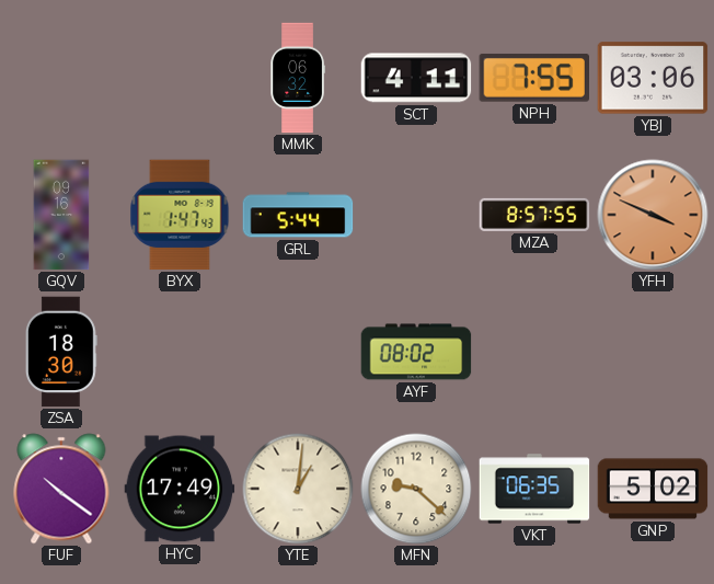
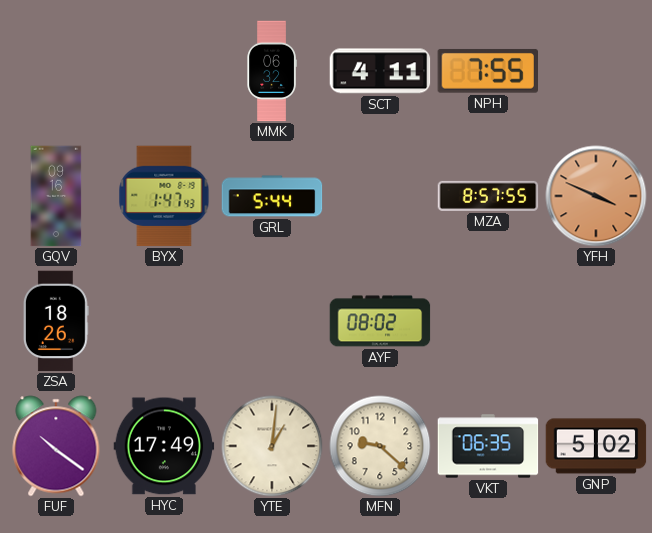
YBJ: 03:06 -> none (653, 78)
ZSA: 18:30 -> 18:26 (57, 321)
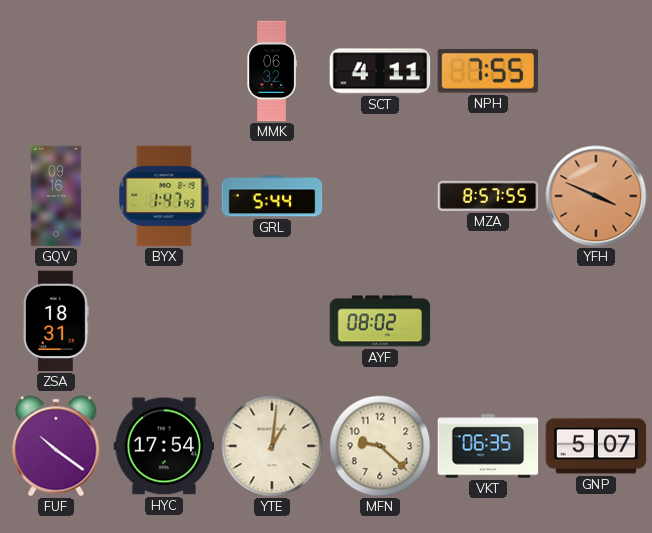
ZSA: 18:26 -> 18:31 (57, 321)
HYC: 17:49 -> 17:54 (164, 446)
GNP: 5:02 -> 5:07 (596, 446)
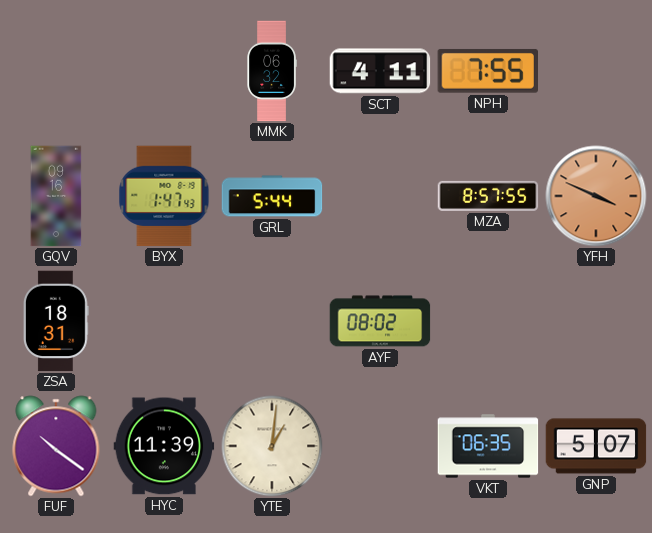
HYC: 17:54 -> 11:39 (164, 446)
MFN: 9:22 -> none (380, 446)
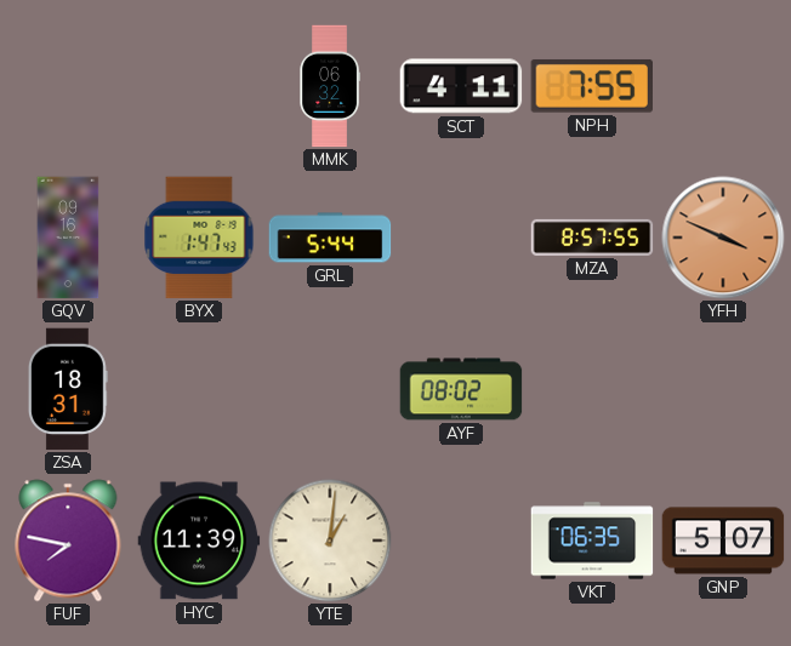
FUF: 10:21 -> 7:47 (68, 541)
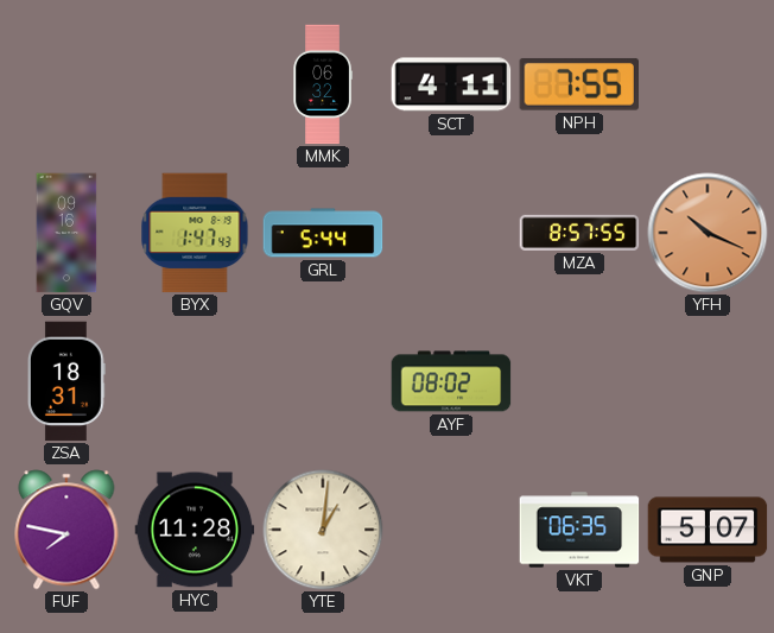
YFH: 3:49 -> 10:19 (708, 233)
HYC: 11:39 -> 11:28 (195, 530)
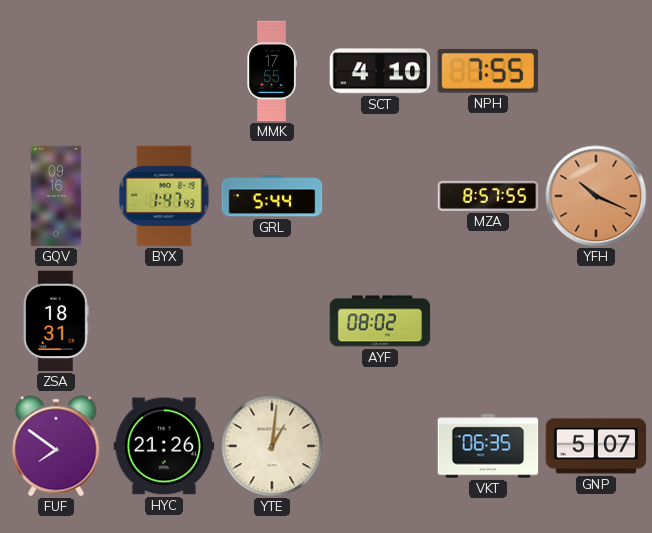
MMK: 06:32 -> 17:55 (272, 71)
SCT: 4:11 -> 4:10 (380, 71)
FUF: 7:47 -> 7:51 (56, 446)
HYC: 11:28 -> 21:26 (164, 446)
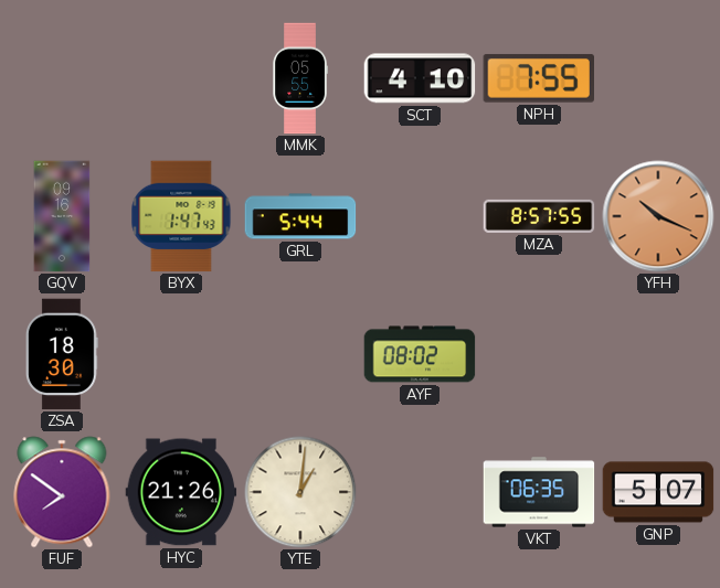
MMK: 17:55 -> 05:55 (300, 78)
ZSA: 18:31 -> 18:30 (63, 354)
